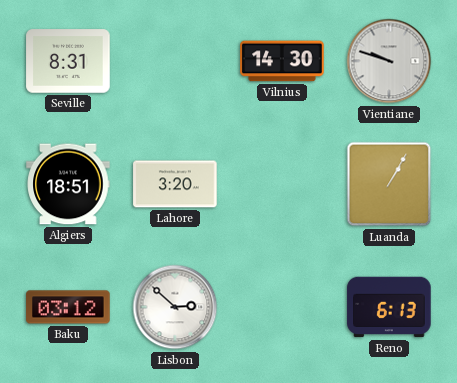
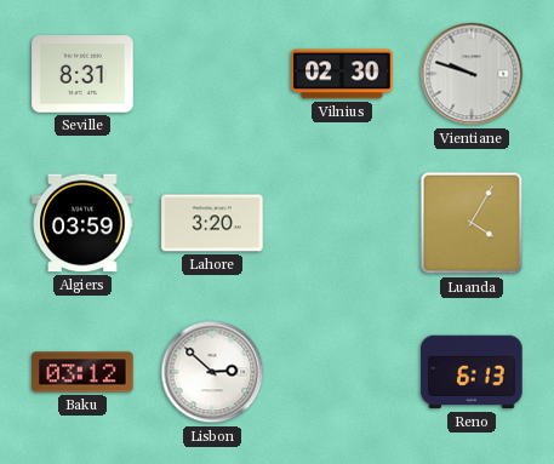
Vilnius: 14:30 -> 02:30 (342, 74)
Algiers: 18:51 -> 03:59 (82, 223)
Luanda: 1:05 -> 4:05 (472, 223)
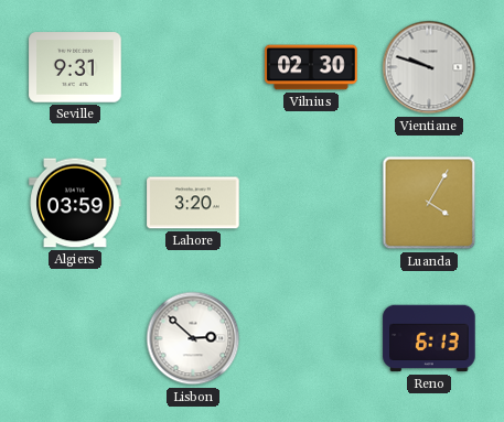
Seville: 8:31 -> 9:31 (75, 67)
Baku: 03:12 -> none (82, 372)
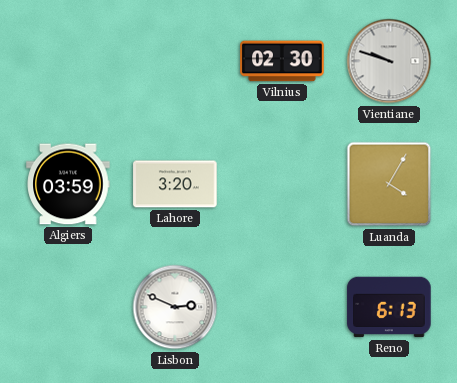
Seville: 9:31 -> none (75, 67)
Lisbon: 2:52 -> 2:49 (175, 307)
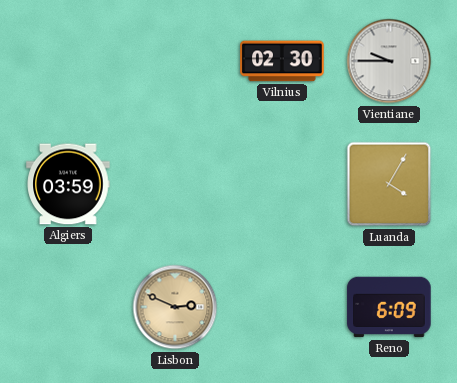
Vientiane: 9:48 -> 9:45 (389, 61)
Lahore: 3:20 -> none (175, 184)
Lisbon dial: white -> champagne (175, 307)
Reno: 6:13 -> 6:09 (389, 307)
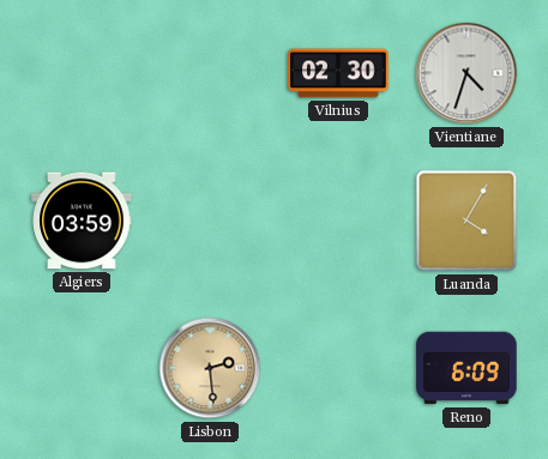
Vientiane: 9:45 -> 4:33 (466, 73)
Lisbon: 2:49 -> 2:29 (210, 368)
